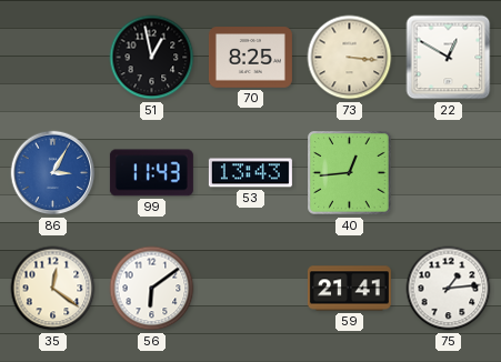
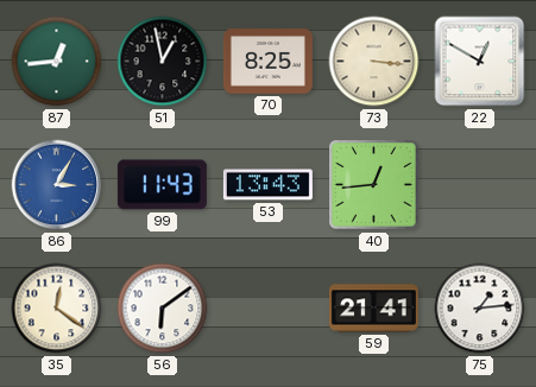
87: none -> 12:44 (57, 62)
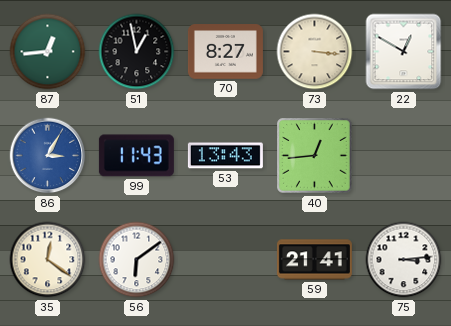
70: 8:25 -> 8:27 (225, 52)
75: 1:14 -> 3:14 (404, 260)
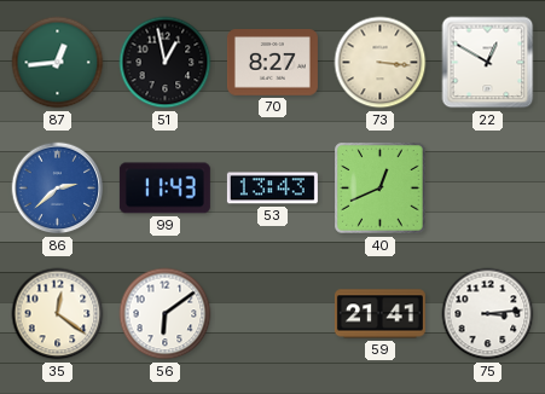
86: 3:05 -> 2:38 (58, 189)
40: 12:44 -> 12:41 (381, 189)
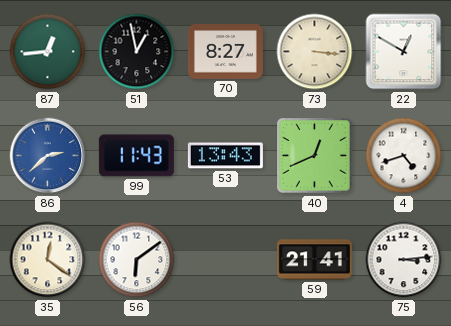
4: none -> 4:42 (404, 156)
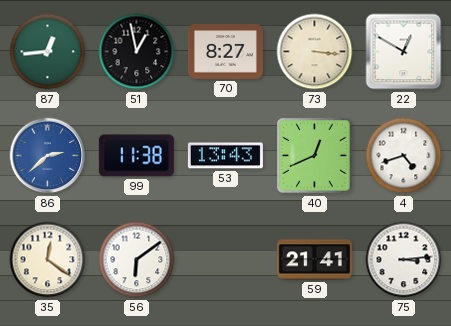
99: 11:43 -> 11:38 (136, 156)
